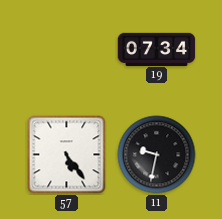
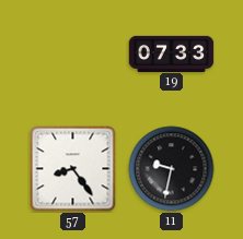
19: 07:34 -> 07:33 (172, 53)
57: 5:24 -> 8:24 (73, 169)
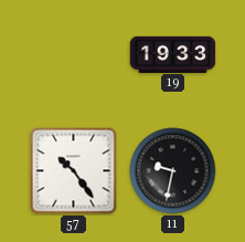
19: 07:33 -> 19:33 (173, 54)
57: 8:24 -> 10:24 (74, 171)
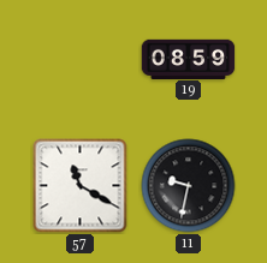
19: 19:33 -> 08:59 (189, 59)
57: 10:24 -> 11:20 (81, 186)
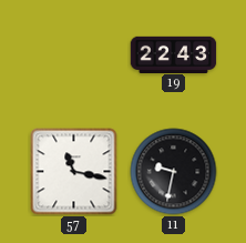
19: 08:59 -> 22:43 (174, 54)
57: 11:20 -> 11:17 (74, 172)
